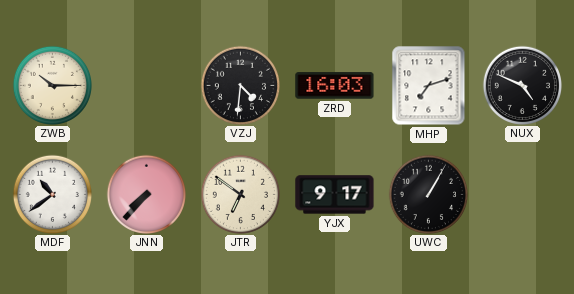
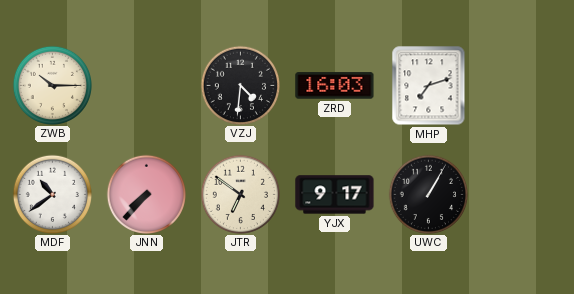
NUX: 4:49 -> none (522, 85)
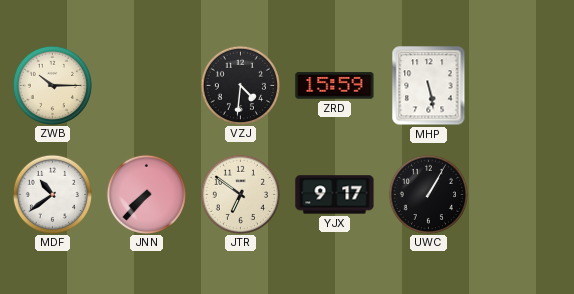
ZRD: 16:03 -> 15:59 (335, 86)
MHP: 7:12 -> 5:28 (429, 86)
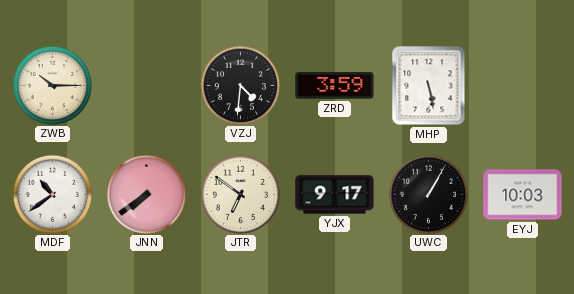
ZRD: 15:59 -> 3:59 (335, 86)
JNN: 7:37 -> 7:39 (146, 194)
EYJ: none -> 10:03 (523, 195)
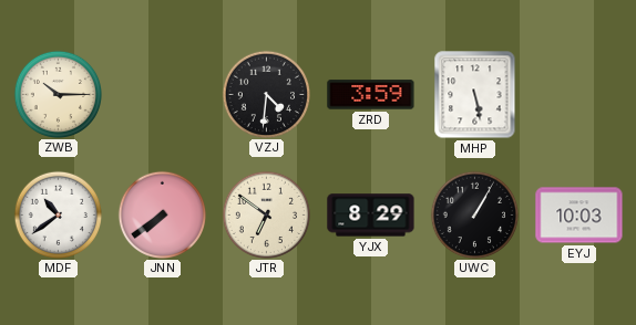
YJX: 9:17 -> 8:29 (371, 216)
